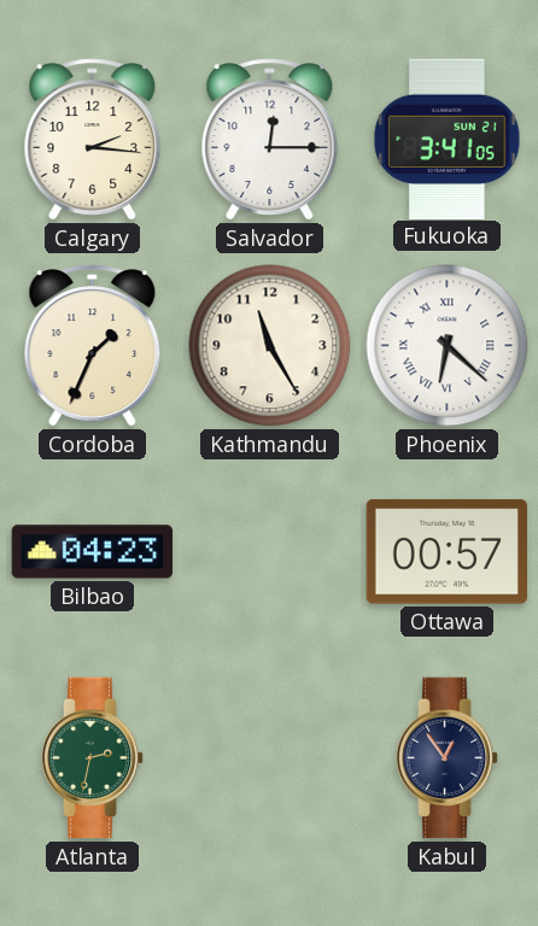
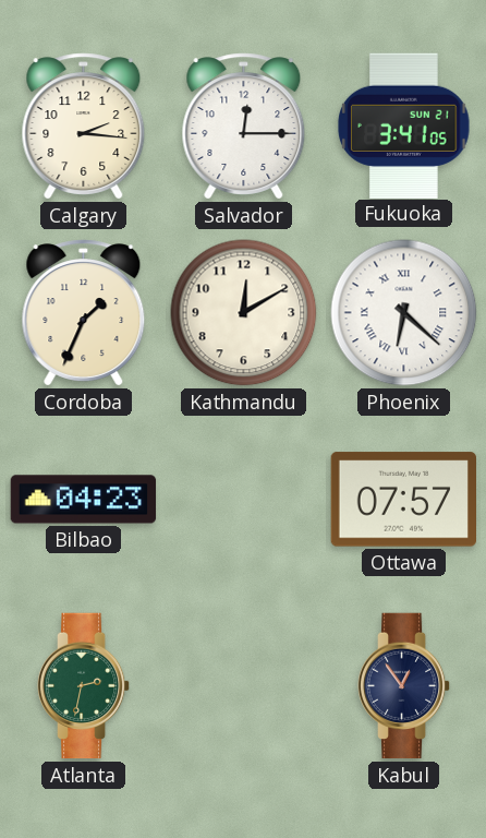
Kathmandu: 11:25 -> 12:10 (244, 313)
Ottawa: 00:57 -> 07:57 (403, 500)
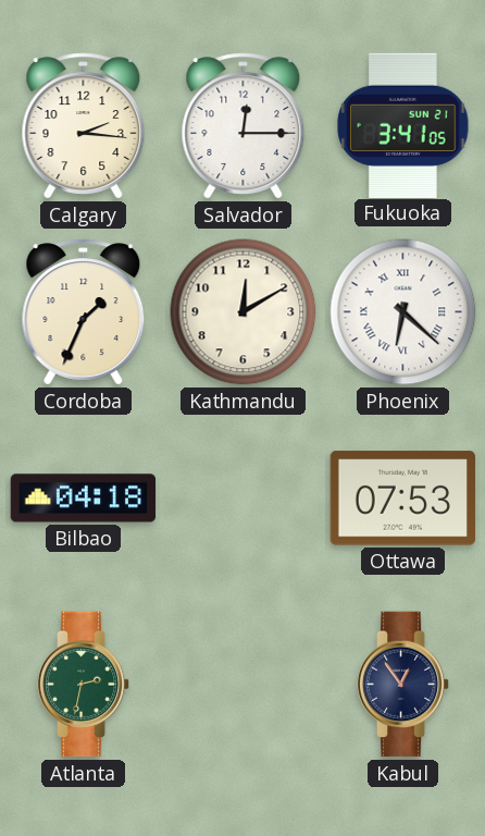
Bilbao: 04:23 -> 04:18 (84, 499)
Ottawa: 07:57 -> 07:53 (402, 499)
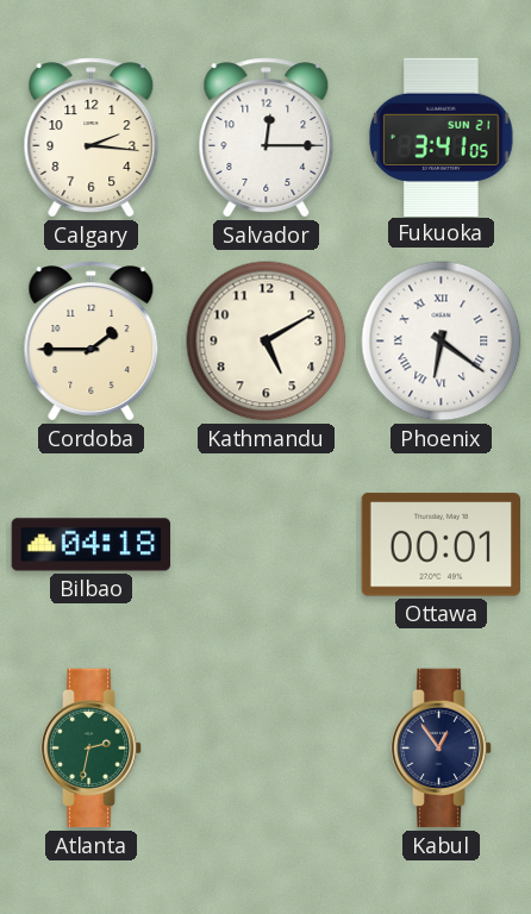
Cordoba: 1:34 -> 1:45 (92, 342)
Kathmandu: 12:10 -> 5:10 (267, 342)
Phoenix: 6:22 -> 6:21 (442, 342)
Ottawa: 07:53 -> 00:01 (441, 545)
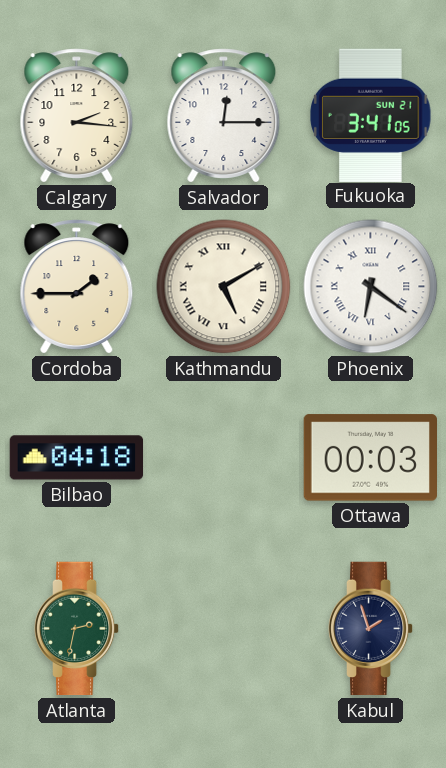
Kathmandu numerals: Arabic -> Roman (224, 287)
Ottawa: 00:01 -> 00:03 (370, 458)
Kabul: 12:54 -> 1:57 (371, 629)
